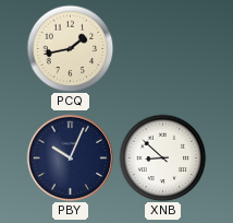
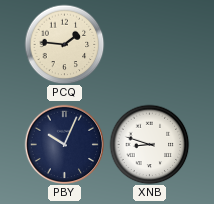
PCQ: 1:43 -> 1:46 (64, 44)
XNB: 8:52 -> 8:48 (149, 144)
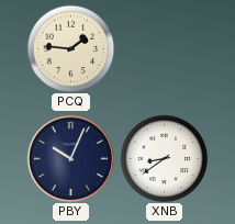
XNB: 8:48 -> 8:39 (164, 158)
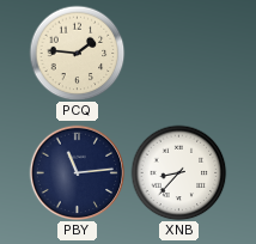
PBY: 10:04 -> 11:14 (77, 172)
XNB: 8:39 -> 8:37 (178, 172)
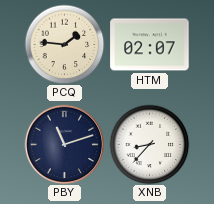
HTM: none -> 02:07 (150, 45)
PBY: 11:14 -> 11:12 (64, 144)
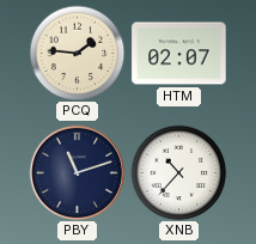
XNB: 8:37 -> 10:37 (178, 172)
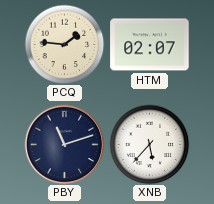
XNB: 10:37 -> 5:37 (149, 144)
